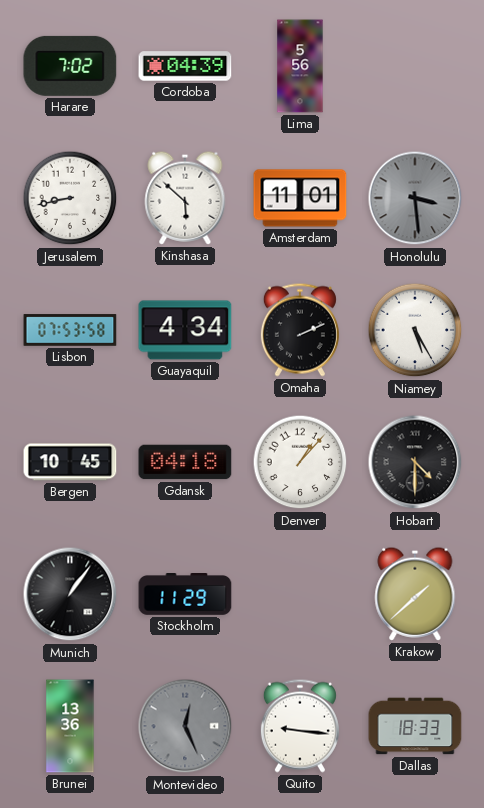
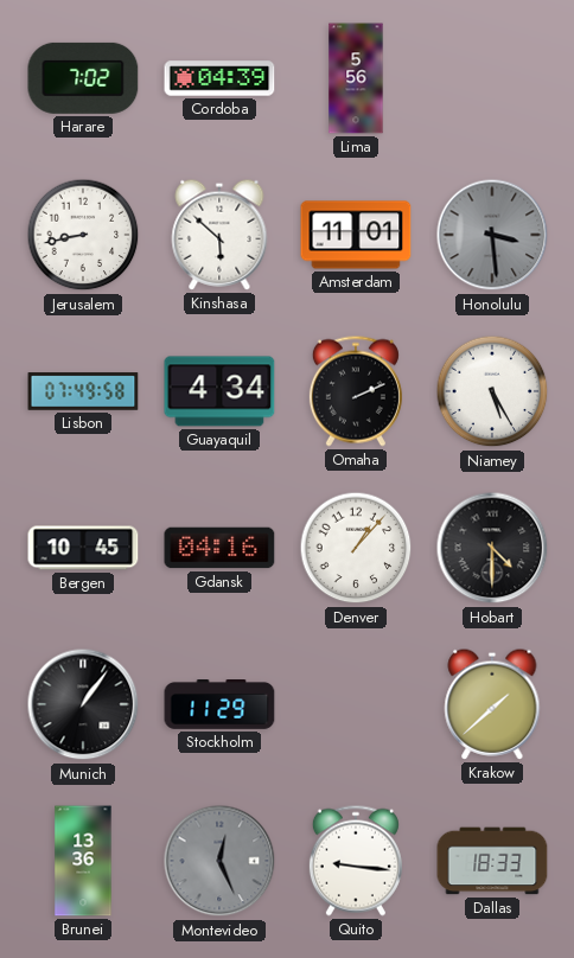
Lisbon: 07:53 -> 07:49 (83, 391)
Gdansk: 04:18 -> 04:16 (219, 548)
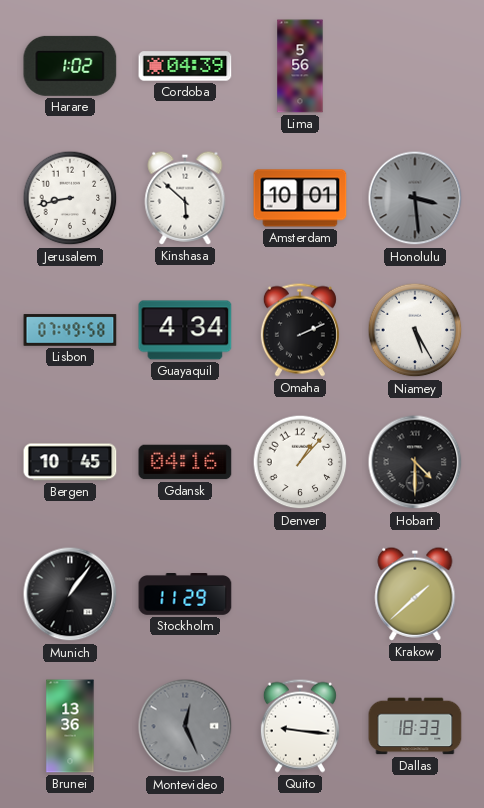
Harare: 7:02 -> 1:02 (70, 66)
Amsterdam: 11:01 -> 10:01 (300, 198)
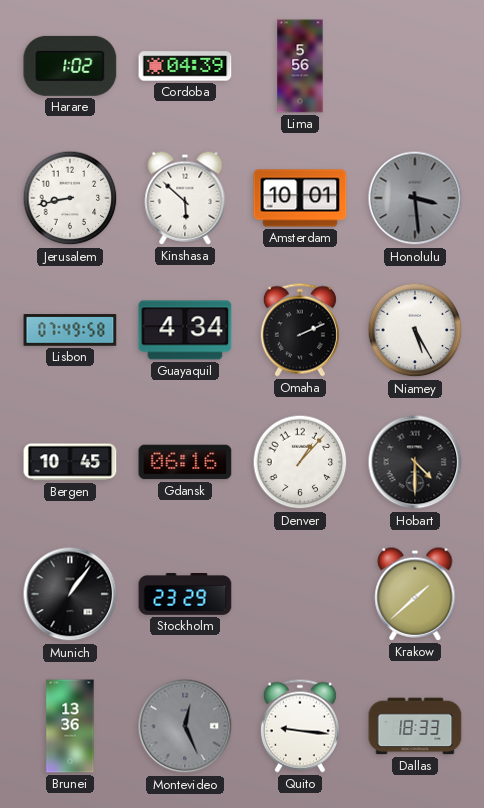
Gdansk: 04:16 -> 06:16 (185, 462)
Stockholm: 11:29 -> 23:29 (185, 595)
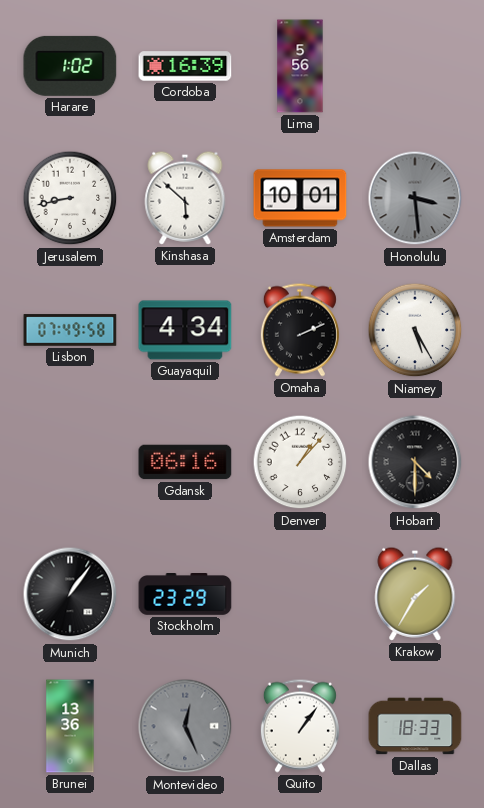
Cordoba: 04:39 -> 16:39 (185, 66)
Bergen: 10:45 -> none (70, 462)
Krakow: 1:38 -> 1:35 (415, 594)
Quito: 9:16 -> 1:06 (300, 726)
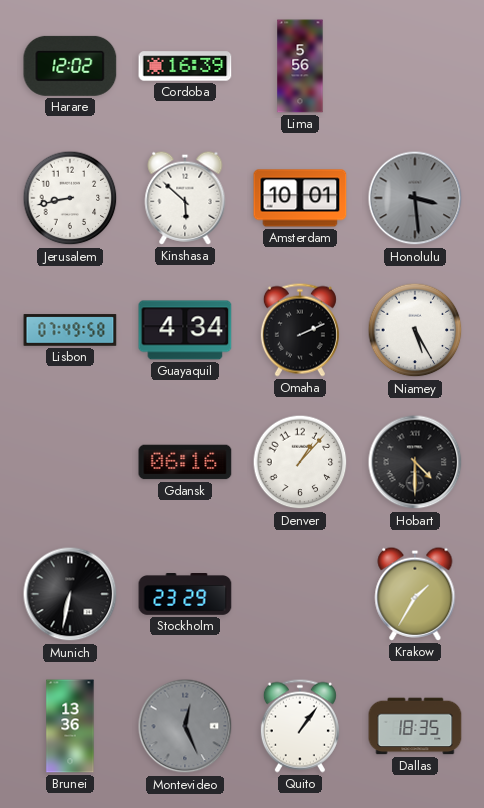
Harare: 1:02 -> 12:02 (70, 66)
Munich: 1:06 -> 6:32 (70, 594)
Dallas: 18:33 -> 18:35 (415, 726)
